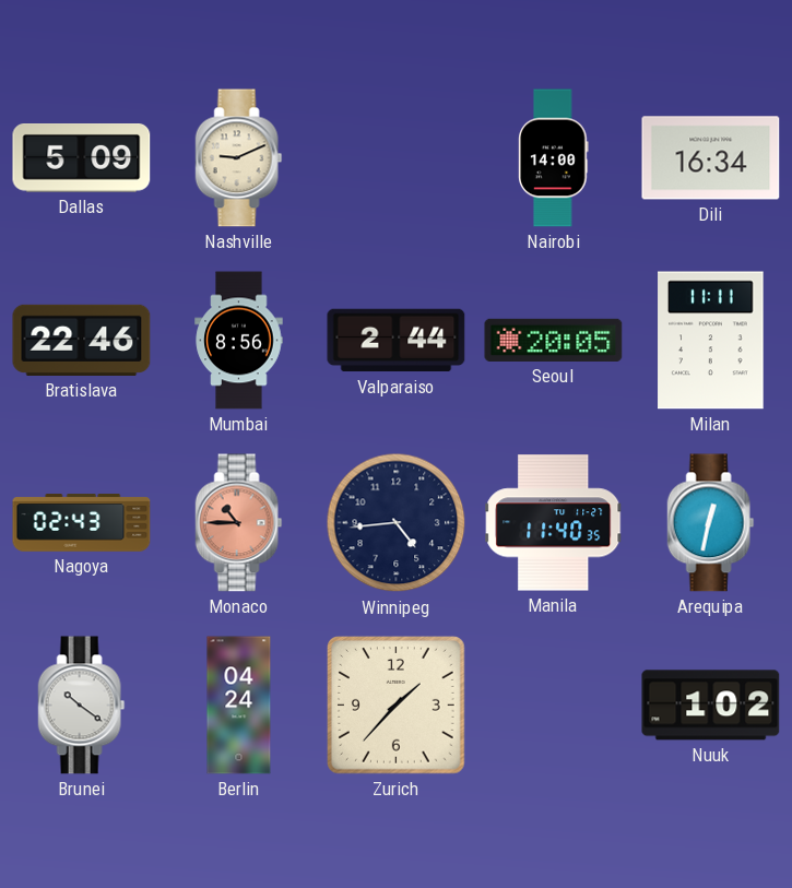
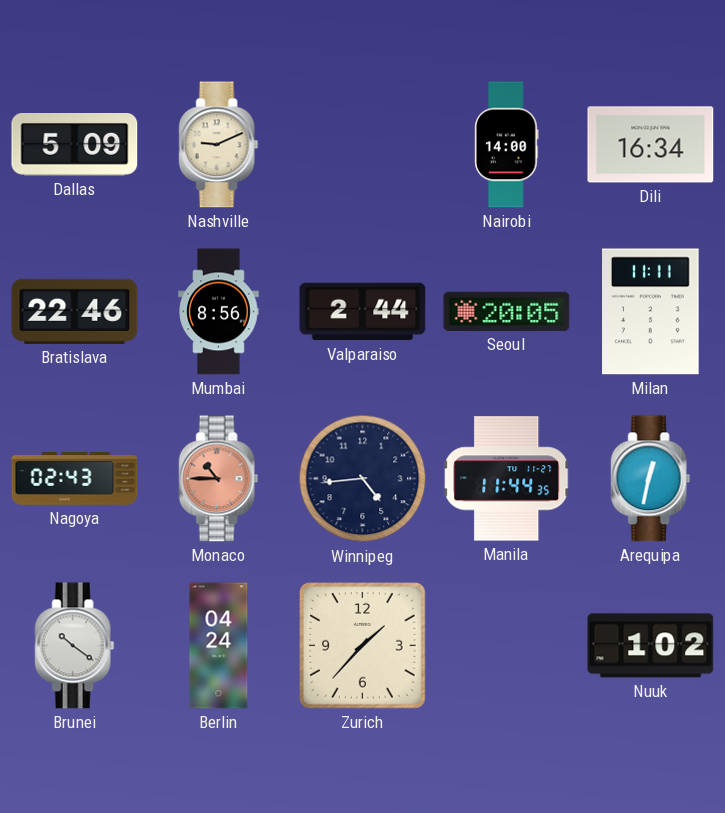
Manila: 11:40 -> 11:44 (507, 479)
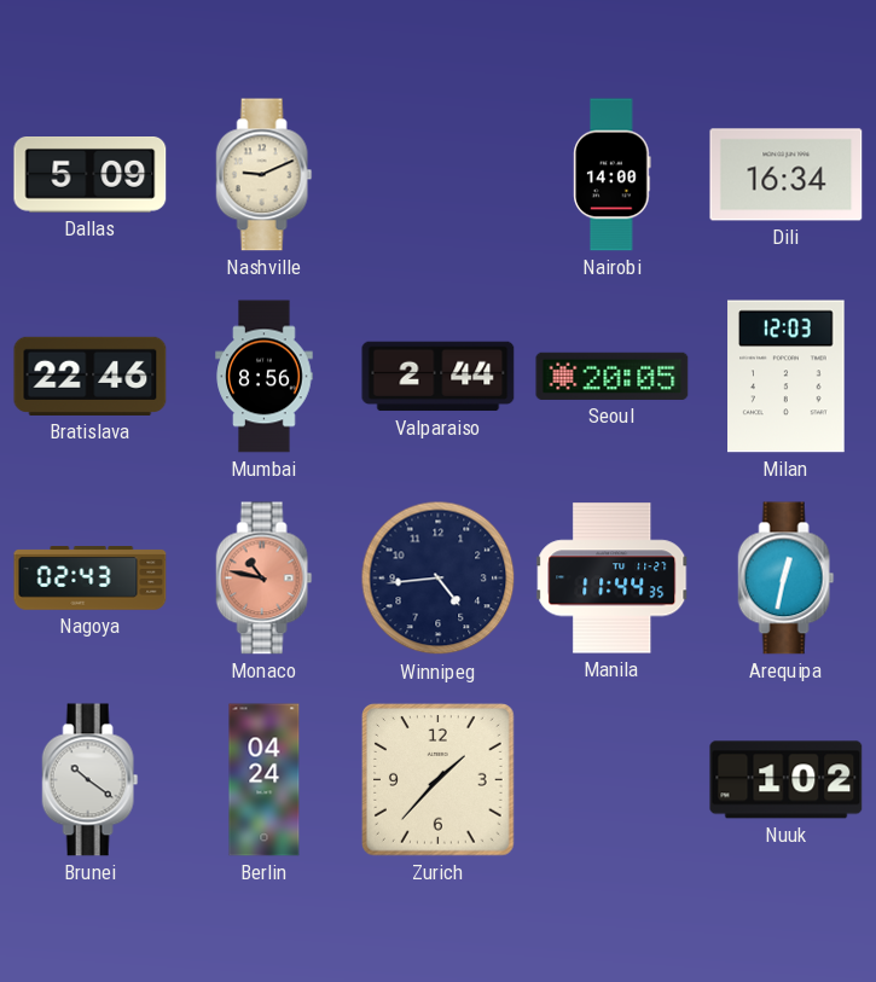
Milan: 11:11 -> 12:03 (787, 377)
Monaco: 10:45 -> 10:47 (265, 579)
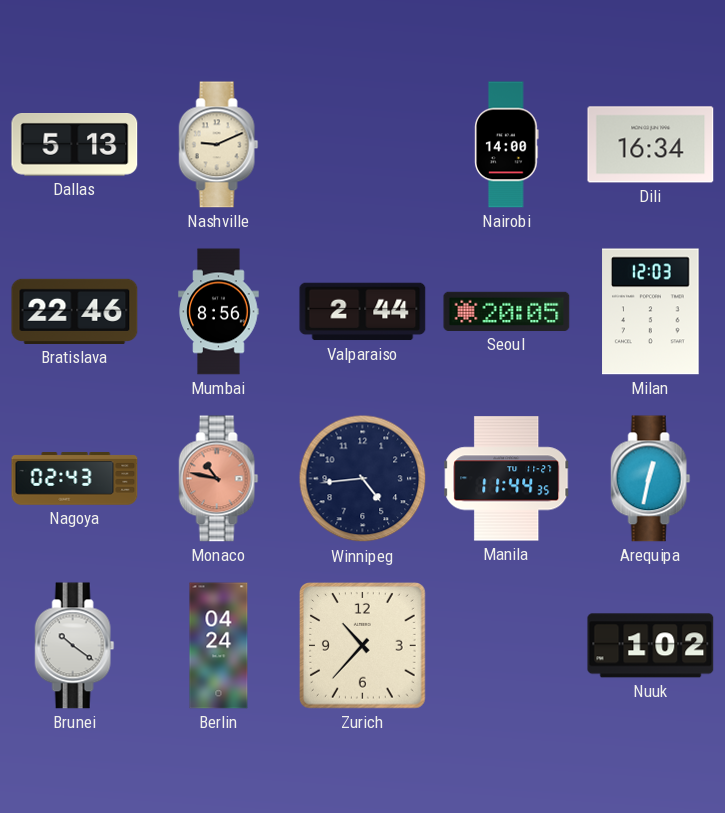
Dallas: 5:09 -> 5:13 (75, 145)
Zurich: 1:37 -> 10:37 (363, 646)
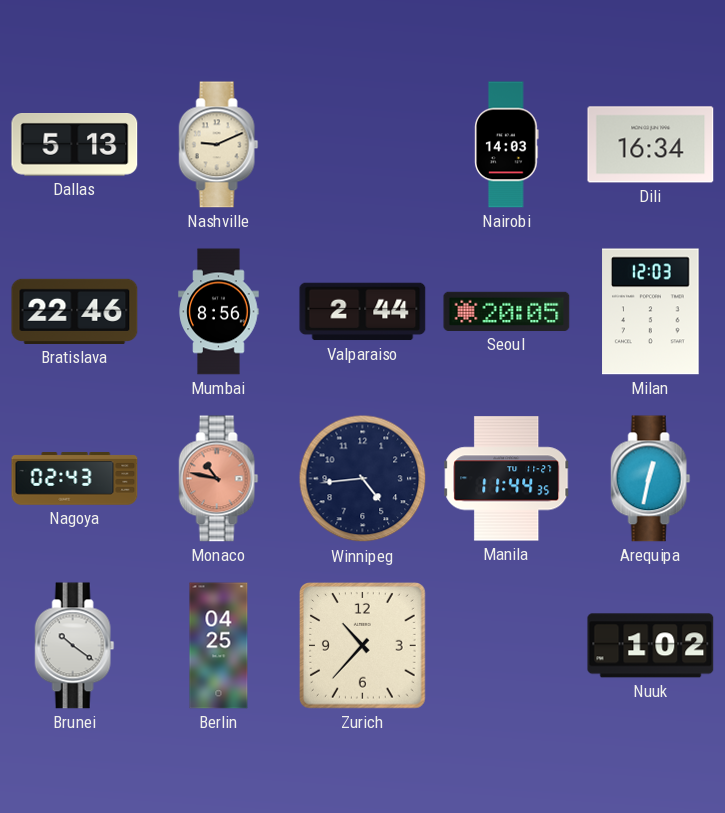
Nairobi: 14:00 -> 14:03 (507, 145)
Berlin: 04:24 -> 04:25 (219, 646)
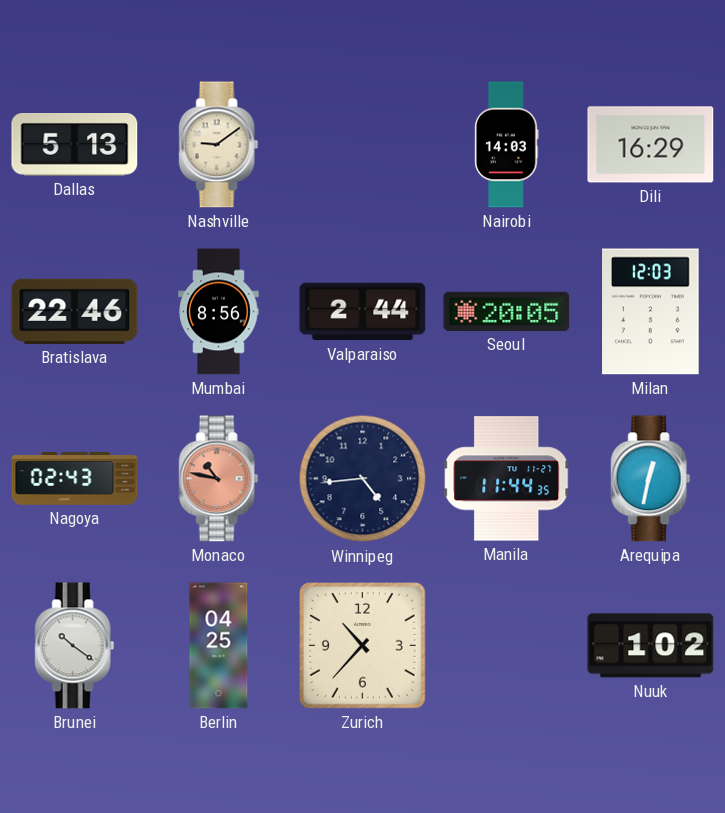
Nashville: 9:11 -> 9:09 (219, 145)
Dili: 16:34 -> 16:29 (651, 145)
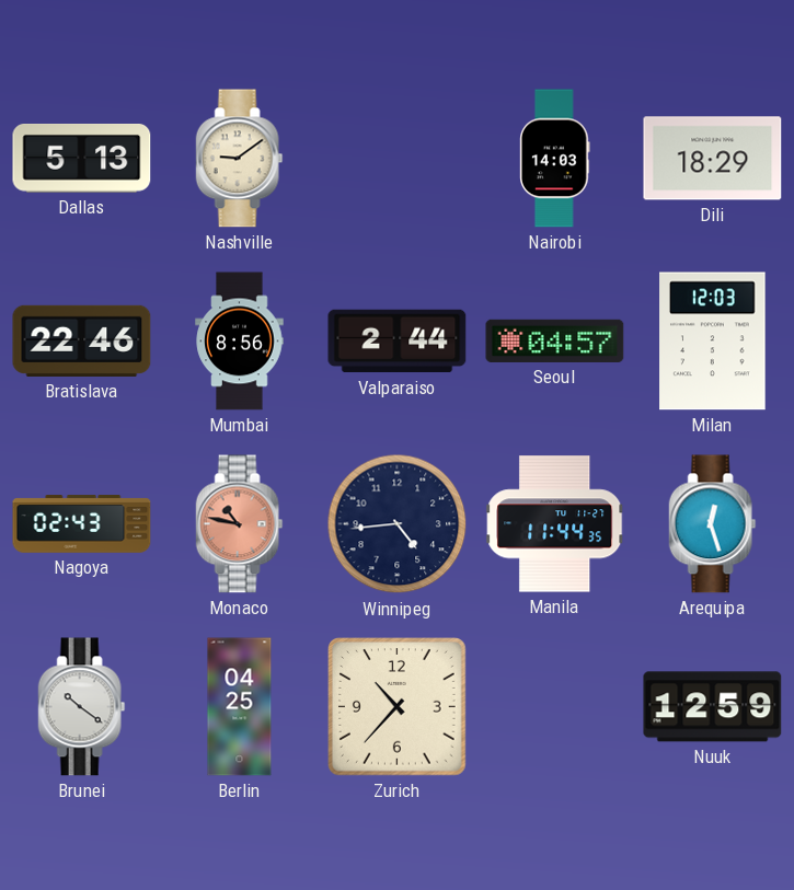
Dili: 16:29 -> 18:29 (713, 159)
Seoul: 20:05 -> 04:57 (555, 340)
Arequipa: 12:32 -> 12:27 (713, 524)
Nuuk: 1:02 -> 12:59 (713, 707)
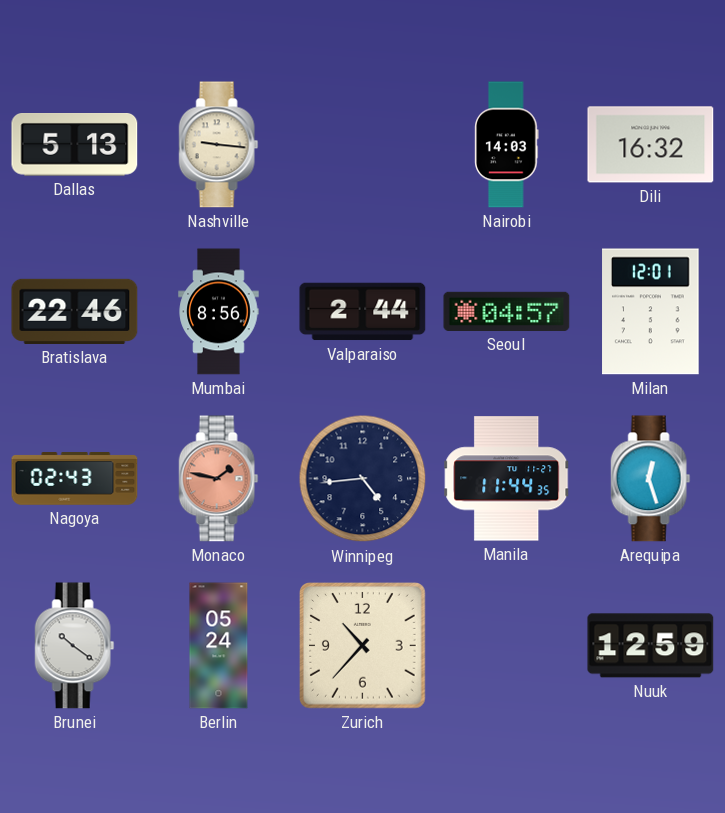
Nashville: 9:09 -> 9:16 (219, 145)
Dili: 18:29 -> 16:32 (651, 145)
Milan: 12:03 -> 12:01 (651, 312)
Monaco: 10:47 -> 1:47 (219, 479)
Berlin: 04:25 -> 05:24 (219, 646)
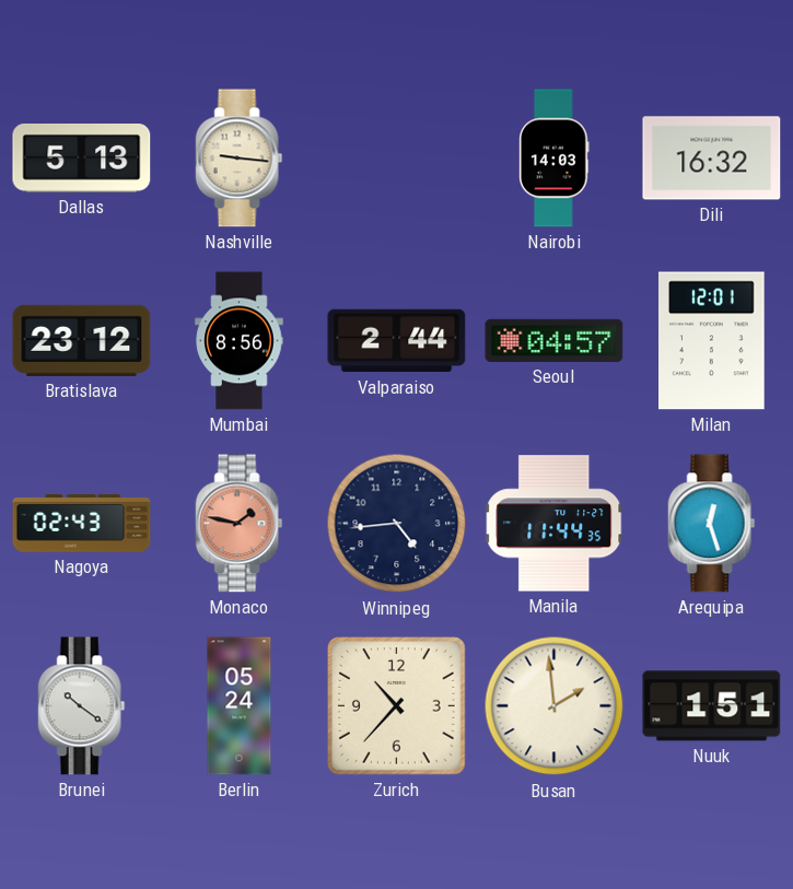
Bratislava: 22:46 -> 23:12 (82, 340)
Busan: none -> 1:59 (555, 706)
Nuuk: 12:59 -> 1:51 (712, 706)
